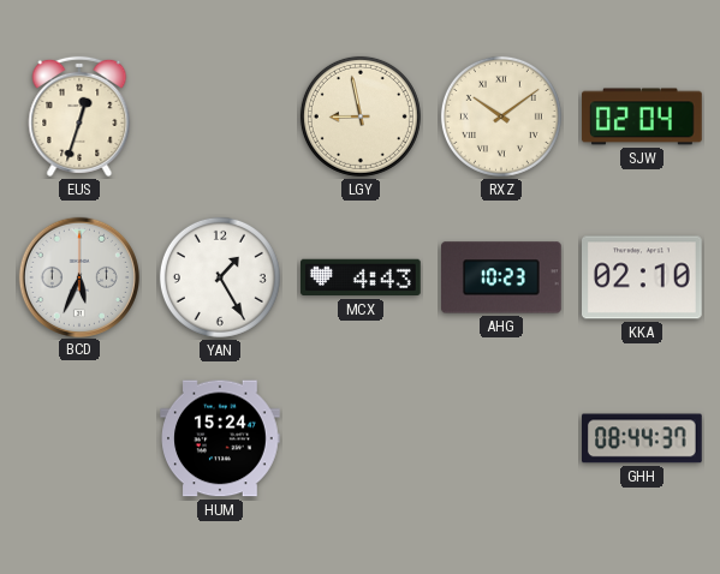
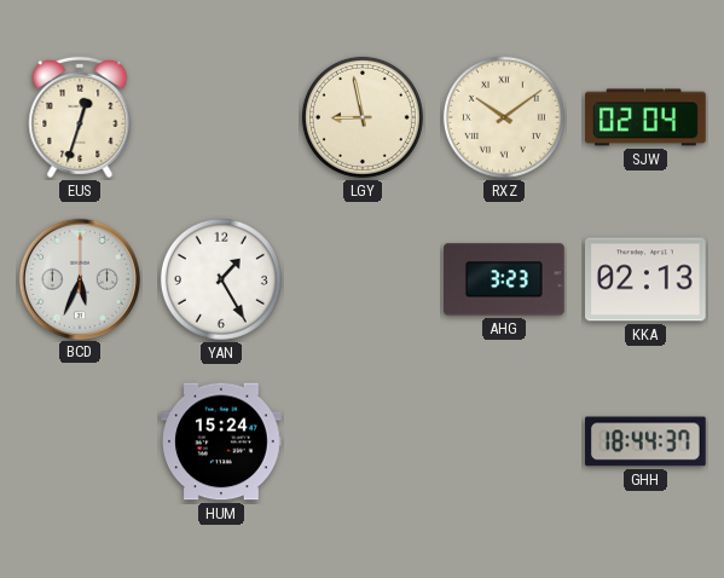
MCX: 4:43 -> none (362, 277)
AHG: 10:23 -> 3:23 (505, 279)
KKA: 02:10 -> 02:13 (647, 279)
GHH: 08:44 -> 18:44 (647, 441)
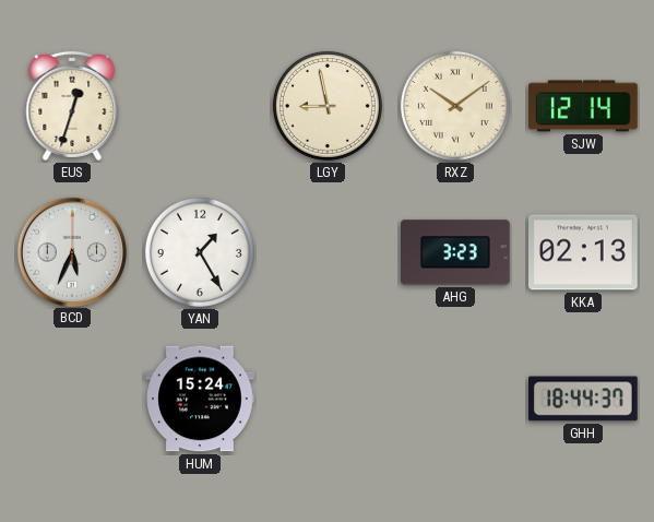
SJW: 02:04 -> 12:14 (583, 106)
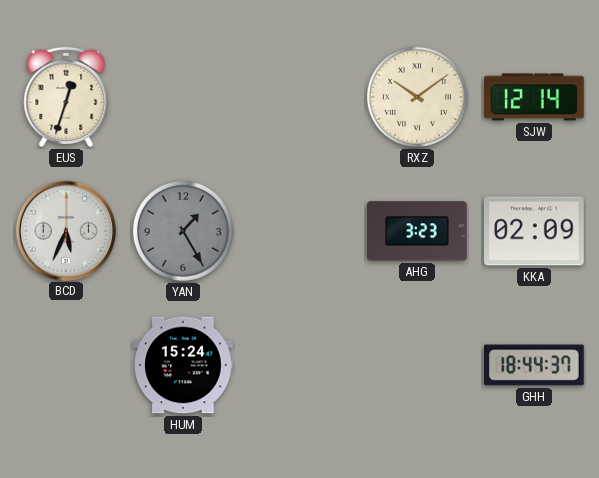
LGY: 8:58 -> none (328, 106)
YAN dial: white -> grey (183, 231)
KKA: 02:13 -> 02:09 (535, 231)
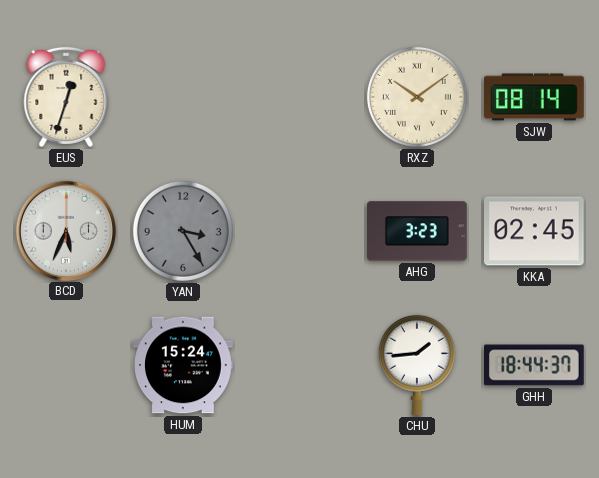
SJW: 12:14 -> 08:14 (534, 97)
YAN: 1:25 -> 3:25 (183, 231)
KKA: 02:09 -> 02:45 (535, 231)
CHU: none -> 1:44 (417, 365)
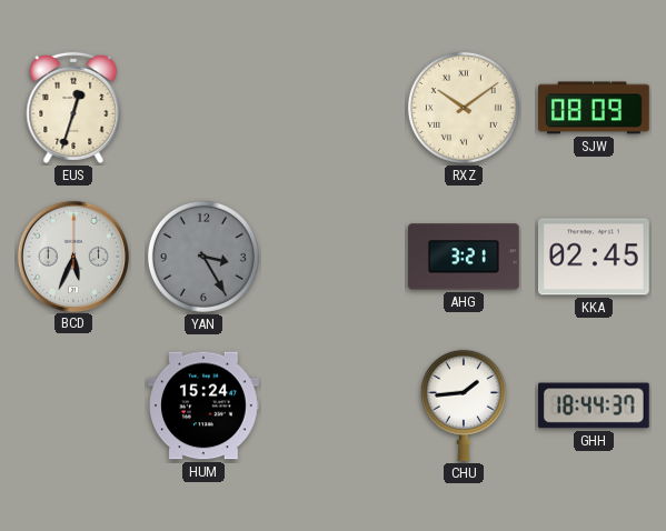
SJW: 08:14 -> 08:09 (594, 108)
AHG: 3:23 -> 3:21 (465, 257)
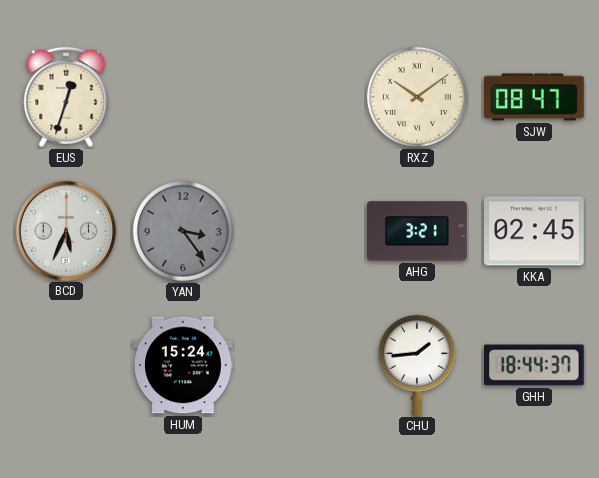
SJW: 08:09 -> 08:47 (534, 97)
YAN: 3:25 -> 3:24 (183, 231)
